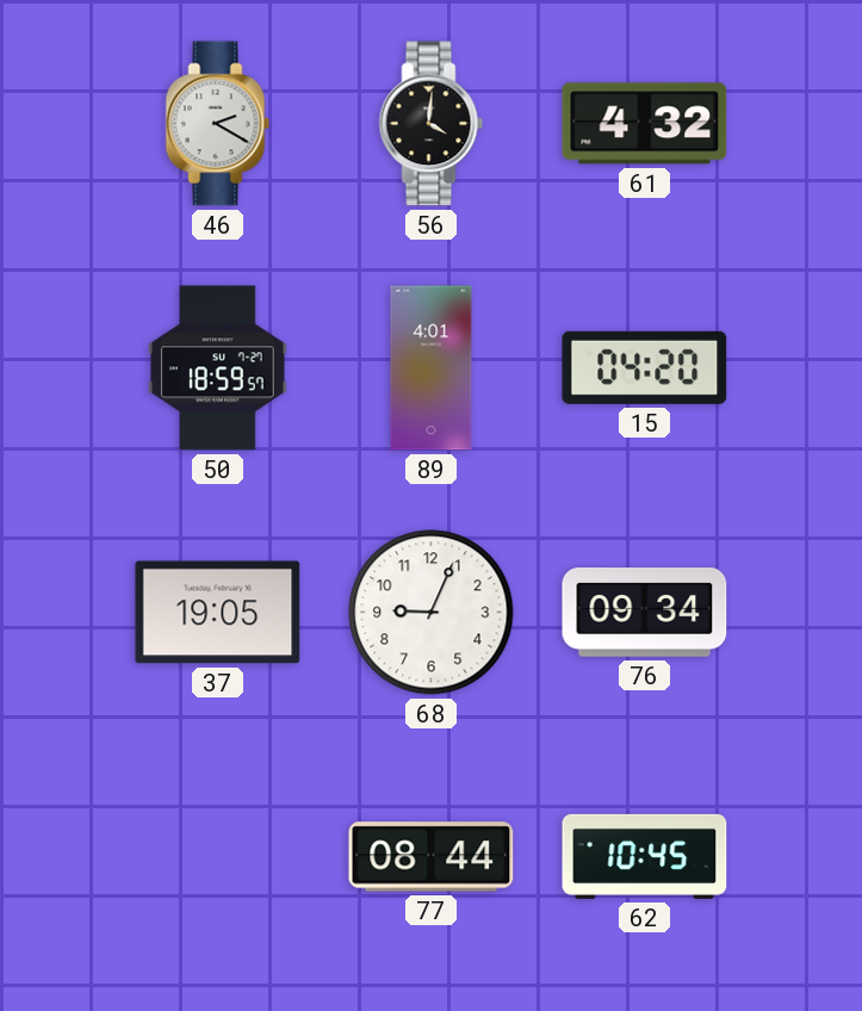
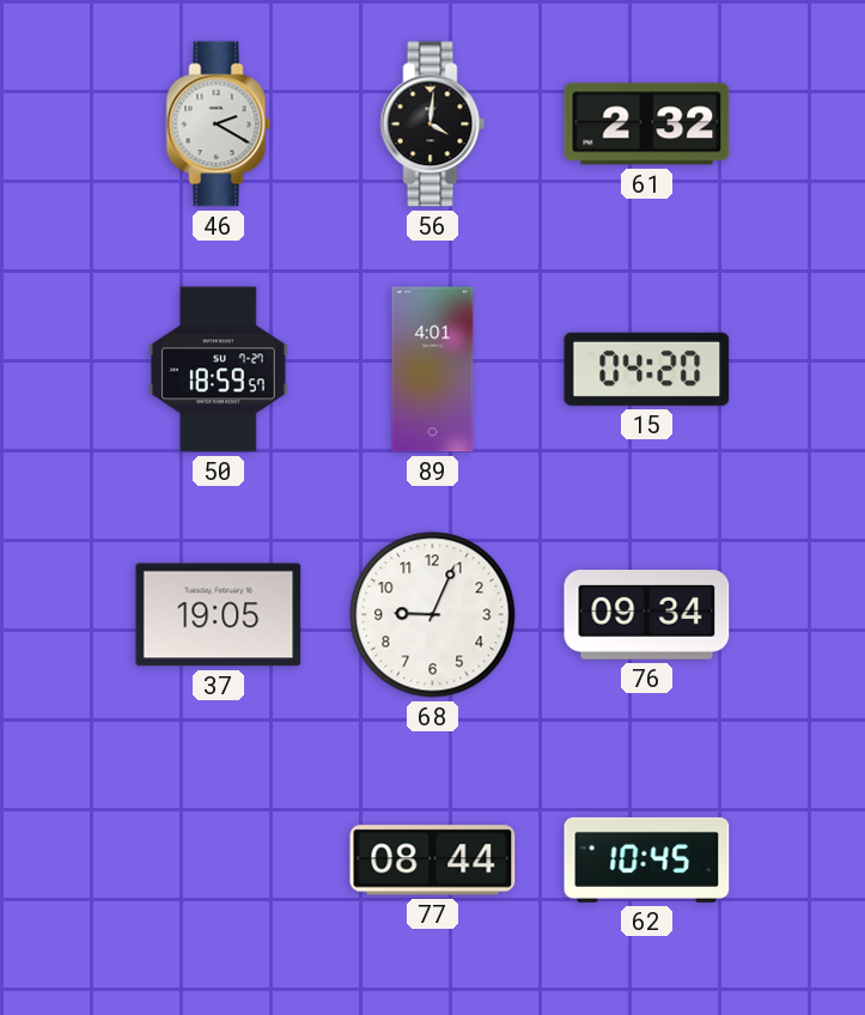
61: 4:32 -> 2:32 (647, 124)
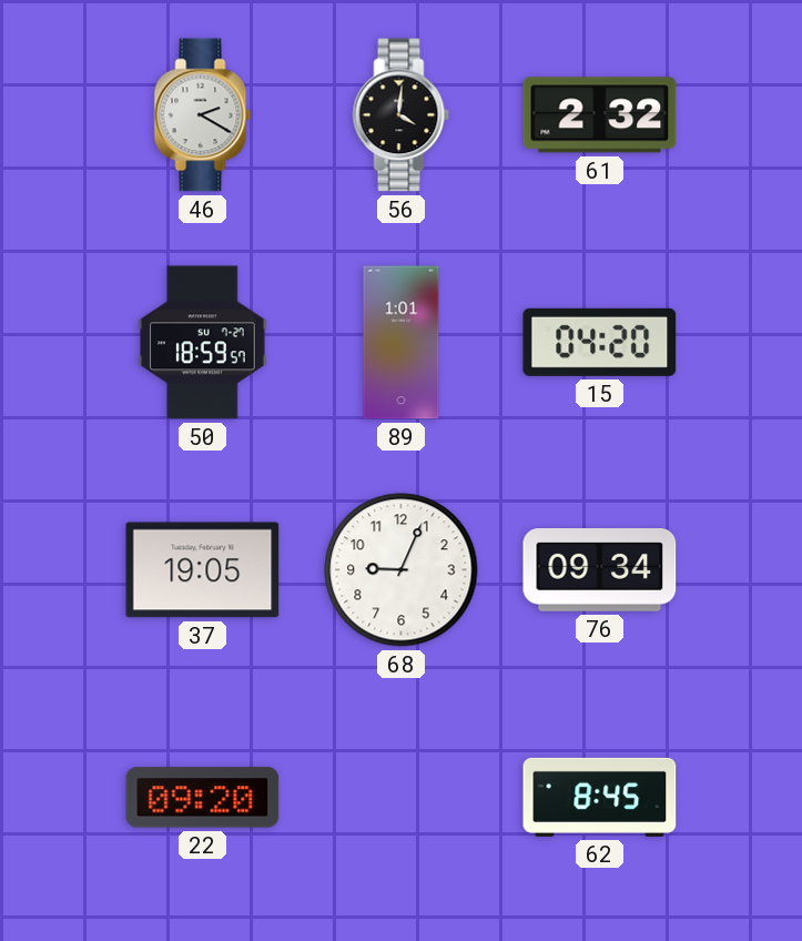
89: 4:01 -> 1:01 (402, 343)
22: none -> 09:20 (203, 798)
77: 08:44 -> none (433, 861)
62: 10:45 -> 8:45 (600, 797)
